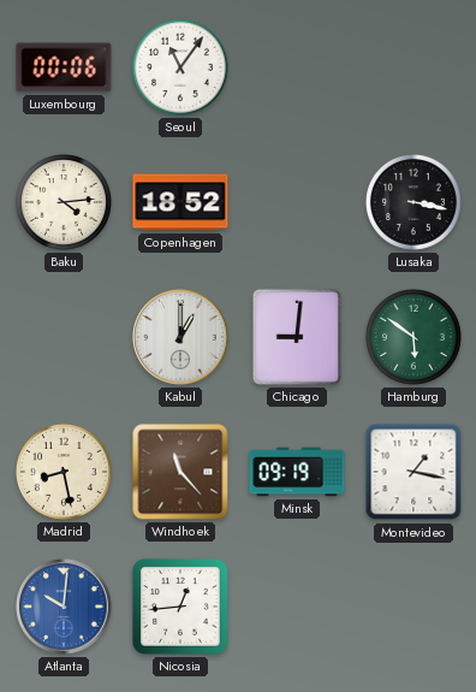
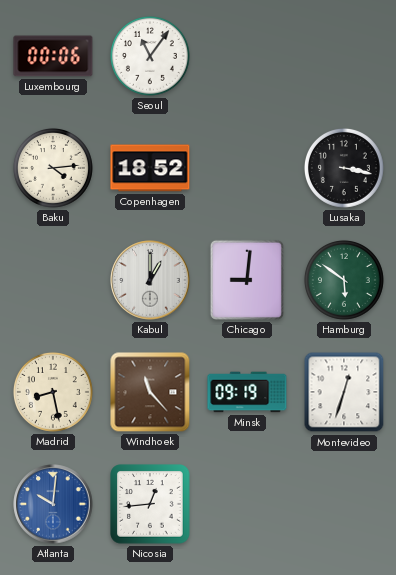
Montevideo: 1:17 -> 12:33 (344, 392)
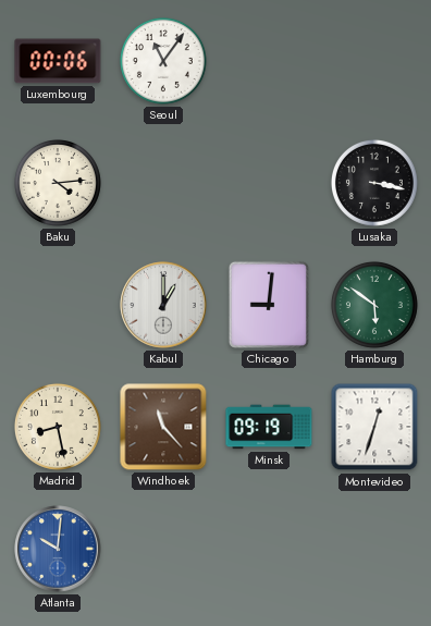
Copenhagen: 18:52 -> none (150, 168)
Nicosia: 12:44 -> none (150, 504)
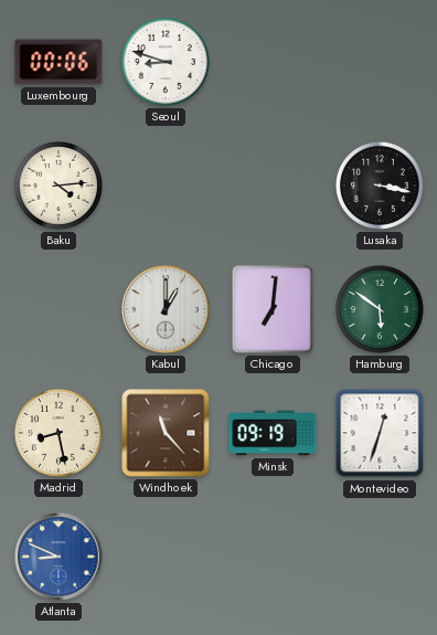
Seoul: 11:06 -> 8:48 (166, 62)
Chicago: 9:01 -> 7:01 (273, 309)
Atlanta: 10:01 -> 8:49 (58, 557)
